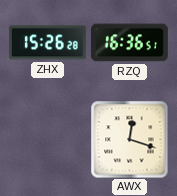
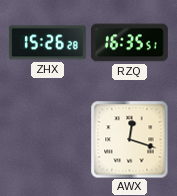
RZQ: 16:36 -> 16:35 (129, 43)
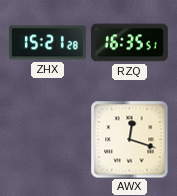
ZHX: 15:26 -> 15:21 (47, 43)
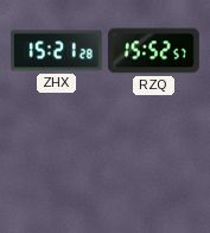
RZQ: 16:35 -> 15:52 (153, 51)
AWX: 12:18 -> none (129, 139)
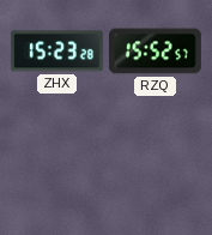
ZHX: 15:21 -> 15:23 (56, 52)
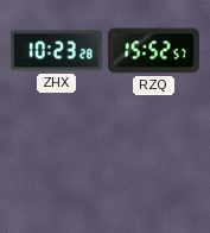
ZHX: 15:23 -> 10:23 (56, 51)
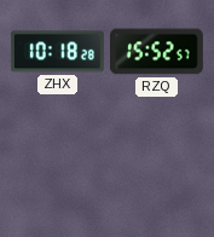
ZHX: 10:23 -> 10:18 (57, 52)
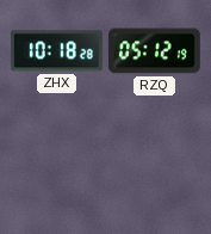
RZQ: 15:52 -> 05:12 (154, 51)
